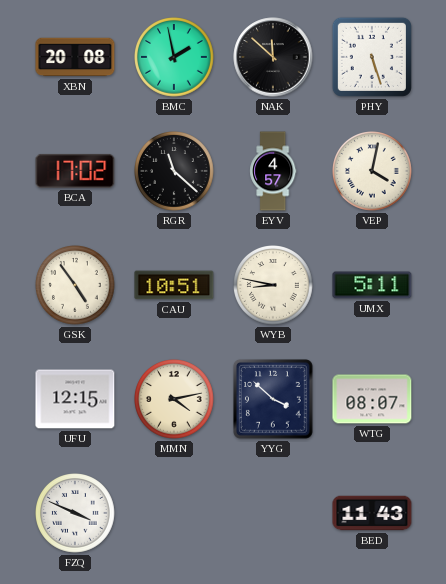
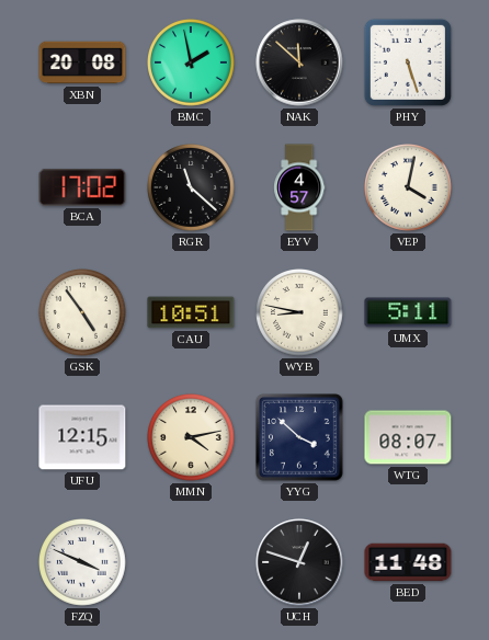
UCH: none -> 12:48 (299, 562)
BED: 11:43 -> 11:48 (408, 562)
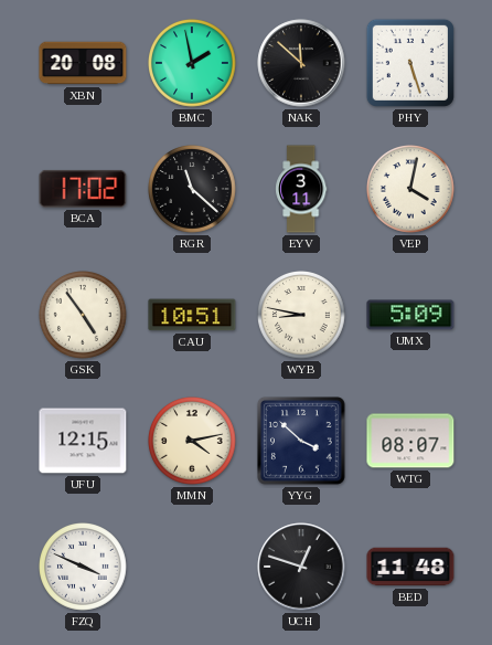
EYV: 4:57 -> 3:11 (301, 189)
UMX: 5:11 -> 5:09 (410, 315)
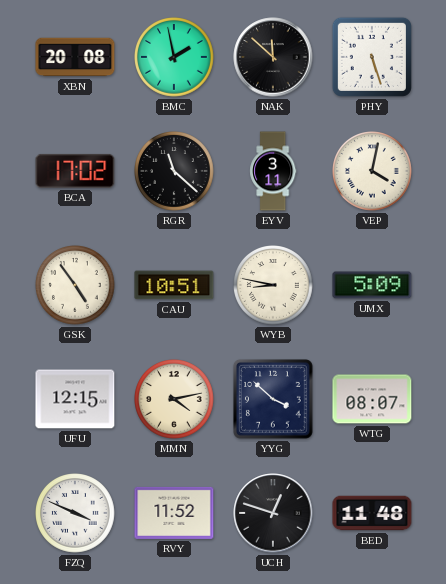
RVY: none -> 11:52 (174, 513)
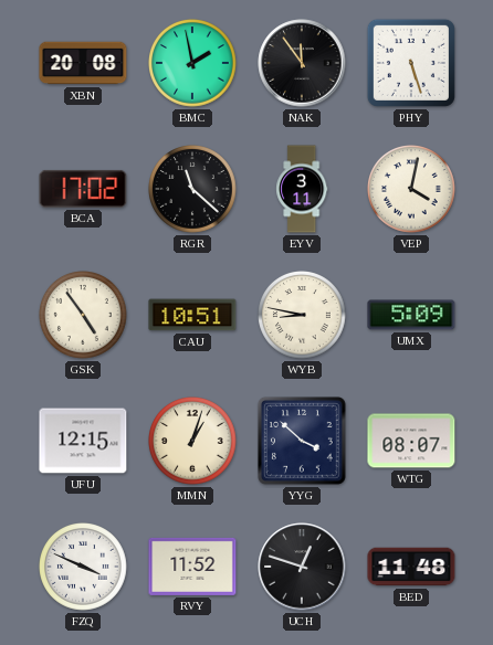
NAK: 11:52 -> 11:54 (302, 63)
MMN: 4:13 -> 1:03 (193, 442)
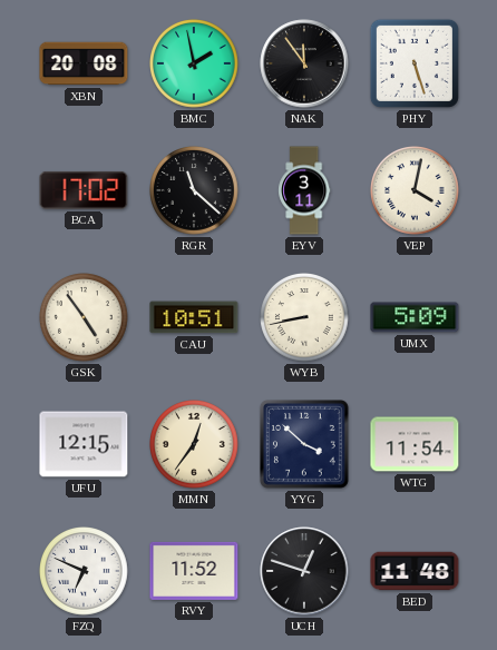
WYB: 8:47 -> 8:43 (305, 318)
MMN: 1:03 -> 12:36 (195, 445)
WTG: 08:07 -> 11:54 (415, 444)
FZQ: 3:49 -> 6:49 (85, 572)
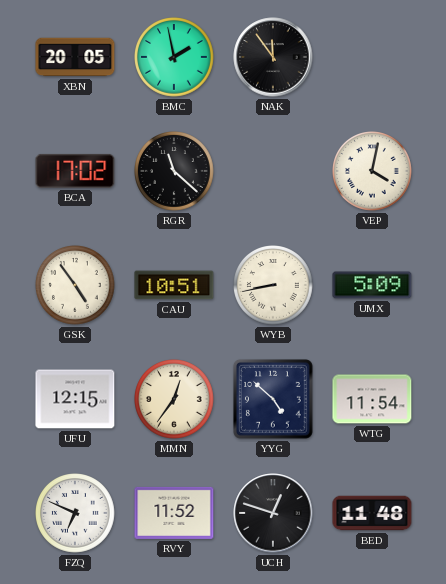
XBN: 20:08 -> 20:05 (75, 57)
PHY: 5:27 -> none (415, 63)
EYV: 3:11 -> none (304, 190)
YYG: 3:52 -> 4:52 (274, 400)
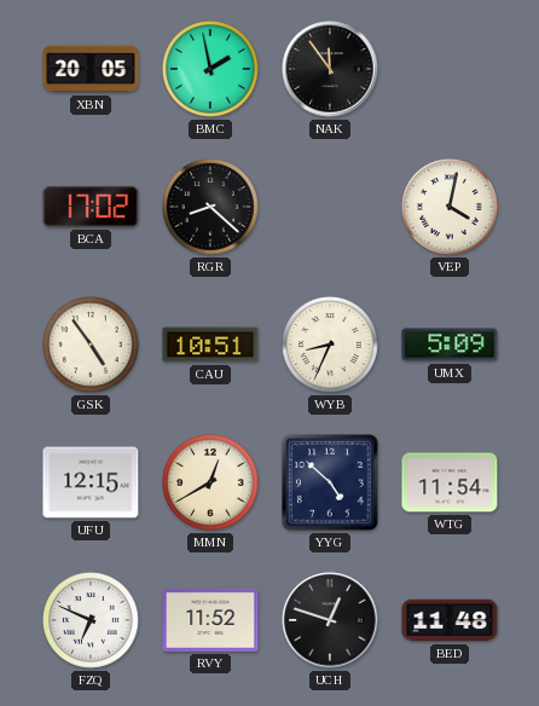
RGR: 11:22 -> 8:22 (211, 208)
WYB: 8:43 -> 8:34 (331, 346)
MMN: 12:36 -> 12:40 (211, 484)
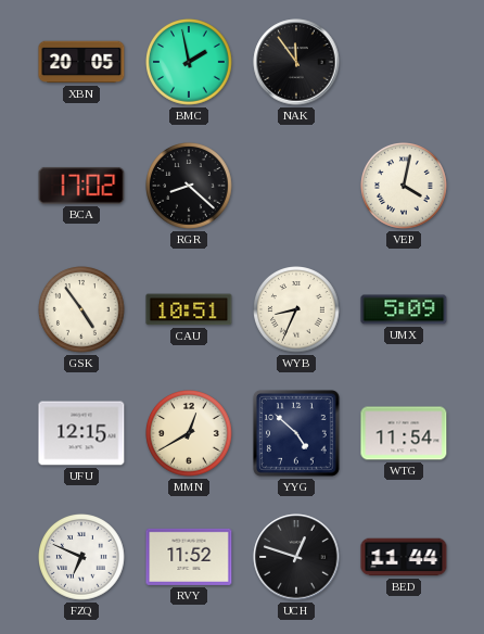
BED: 11:48 -> 11:44 (404, 557)
